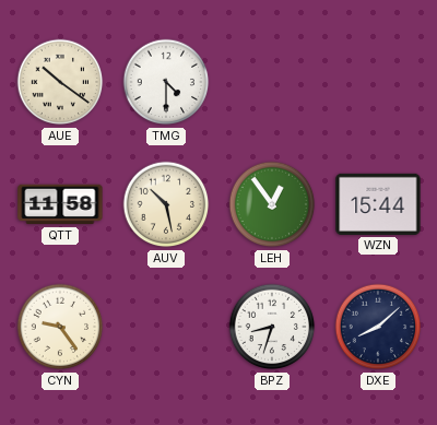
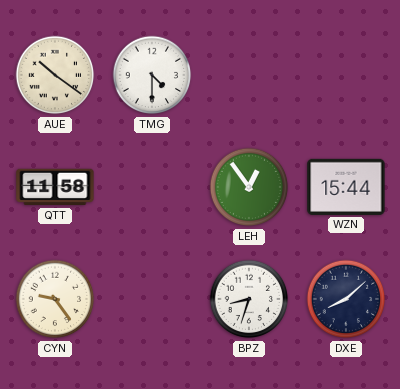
AUV: 10:28 -> none (166, 204)
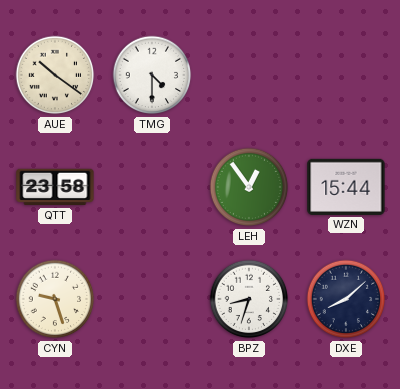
QTT: 11:58 -> 23:58 (55, 187)
CYN: 9:24 -> 9:27 (55, 299)
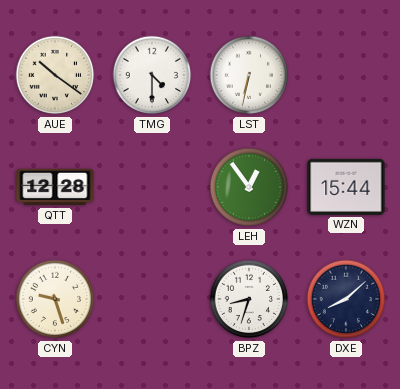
LST: none -> 6:32 (249, 75)
QTT: 23:58 -> 12:28 (55, 187)
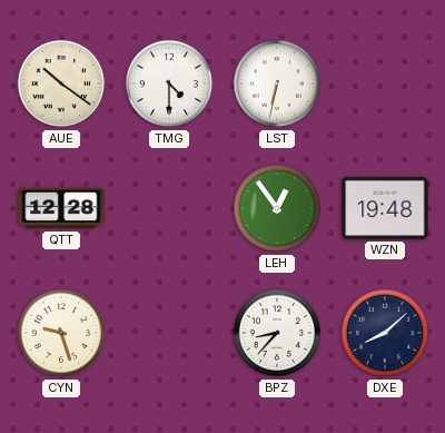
WZN: 15:44 -> 19:48 (385, 208)
BPZ: 8:33 -> 8:37 (277, 333)
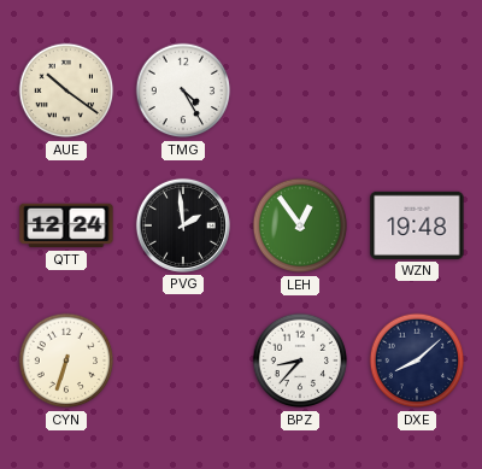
TMG: 4:30 -> 4:25 (183, 90)
LST: 6:32 -> none (277, 83)
QTT: 12:28 -> 12:24 (66, 225)
PVG: none -> 1:59 (183, 225)
CYN: 9:27 -> 6:33 (66, 360)
